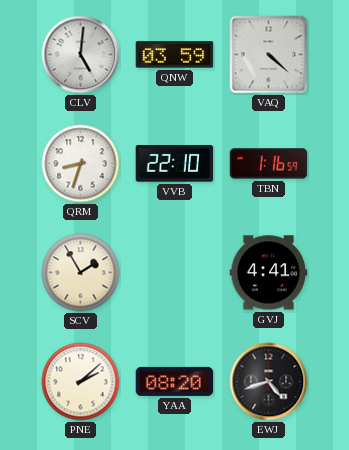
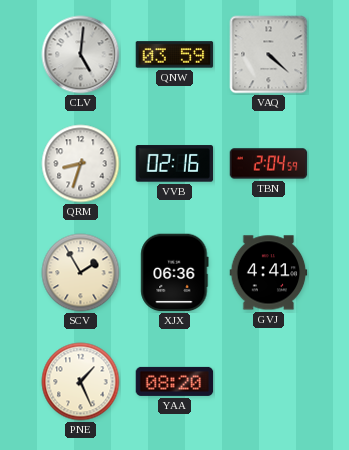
VVB: 22:10 -> 02:16 (175, 164)
TBN: 1:16 -> 2:04 (269, 164)
XJX: none -> 06:36 (175, 273)
PNE: 2:08 -> 1:26 (81, 382)
EWJ: 4:42 -> none (269, 382)
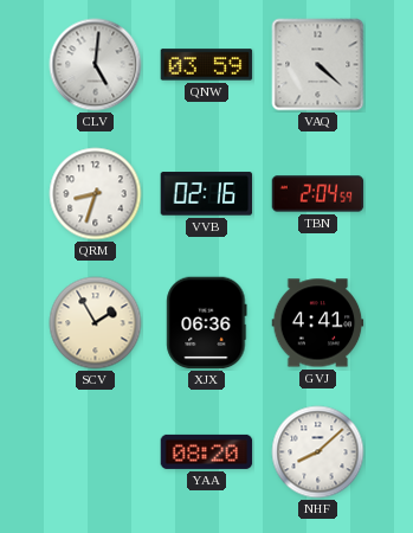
PNE: 1:26 -> none (81, 382)
NHF: none -> 8:08 (318, 452)
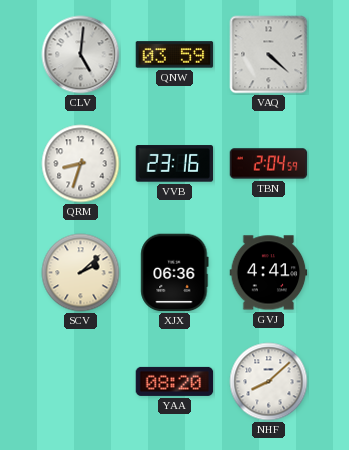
VVB: 02:16 -> 23:16 (175, 164)
SCV: 1:55 -> 2:08 (81, 273)
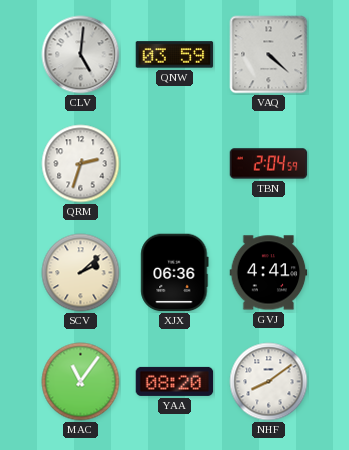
QRM: 8:33 -> 2:33 (81, 164)
VVB: 23:16 -> none (175, 164)
MAC: none -> 11:06 (81, 382)
NHF: 8:08 -> 8:09 (269, 382)
